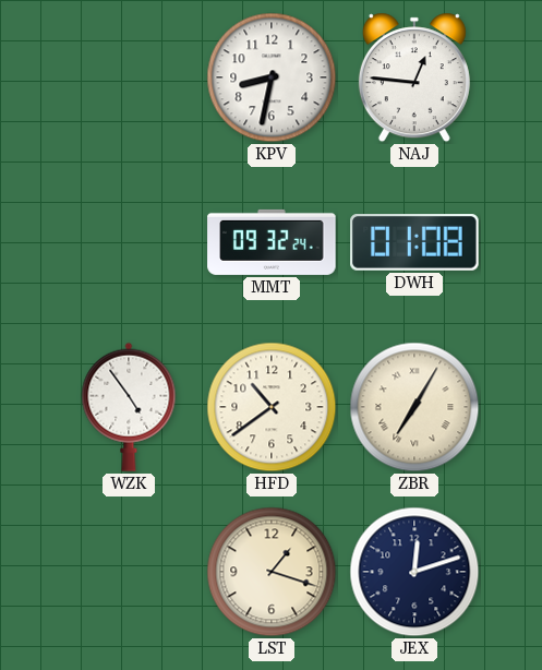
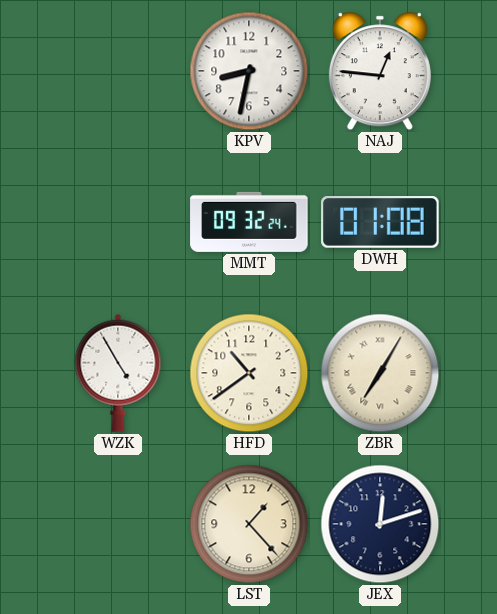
WZK: 4:54 -> 4:55 (118, 373)
LST: 1:18 -> 1:23 (249, 524)
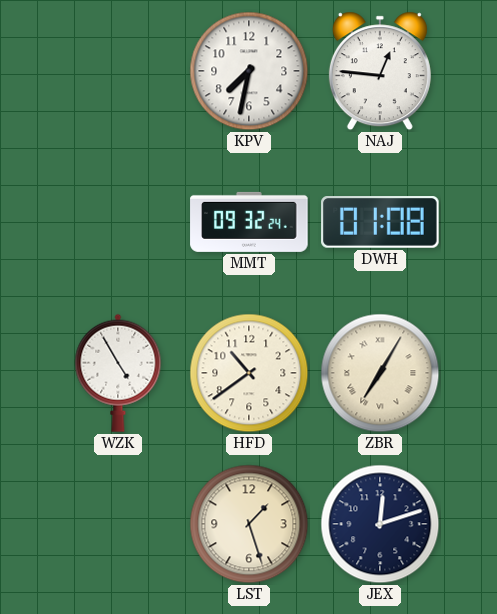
KPV: 8:32 -> 7:32 (249, 71)
LST: 1:23 -> 1:27 (249, 524)
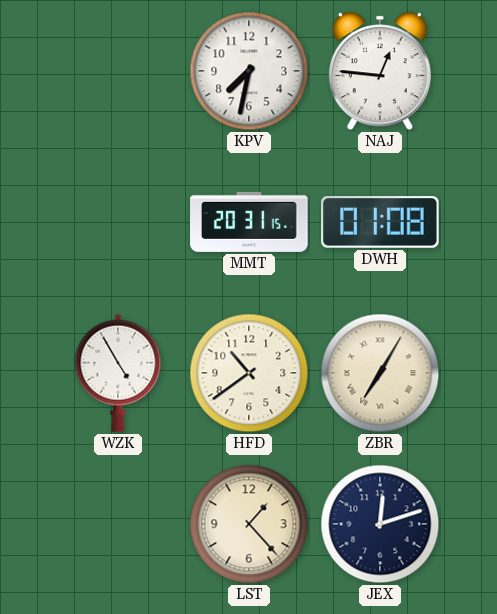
MMT: 09:32 -> 20:31 (249, 222)
LST: 1:27 -> 1:23 (249, 524)
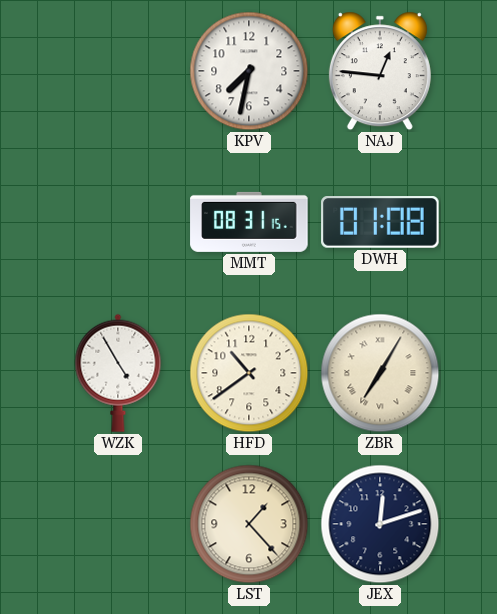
MMT: 20:31 -> 08:31 (249, 222)
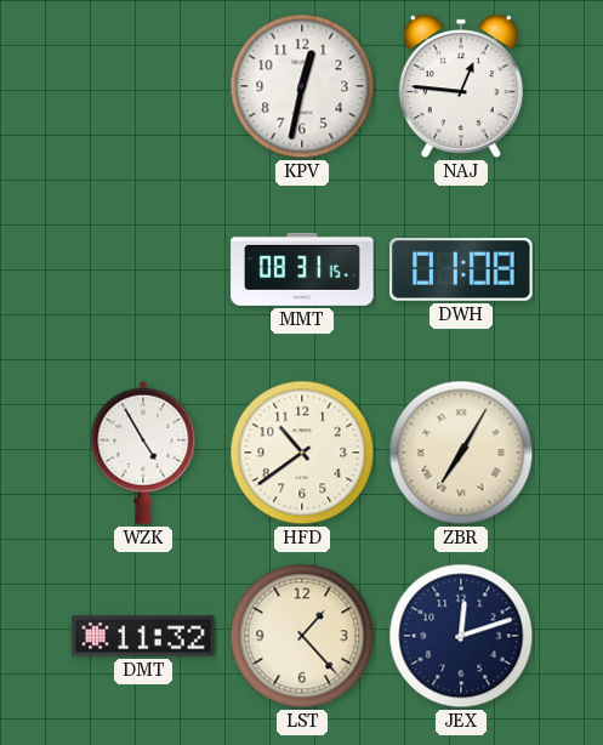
KPV: 7:32 -> 12:32 (302, 86)
DMT: none -> 11:32 (143, 636)
